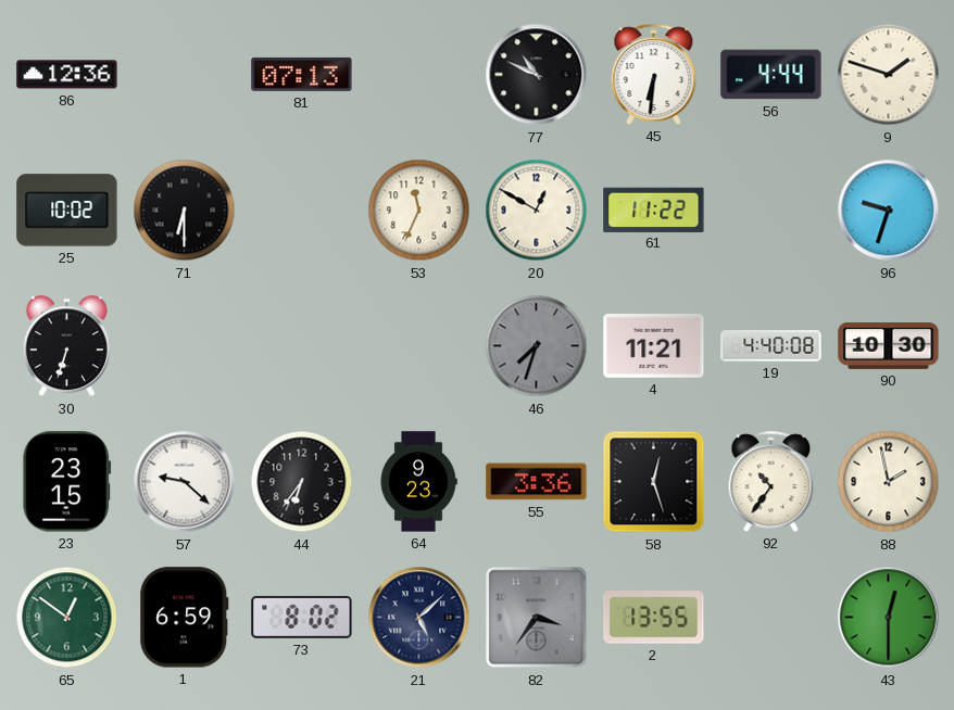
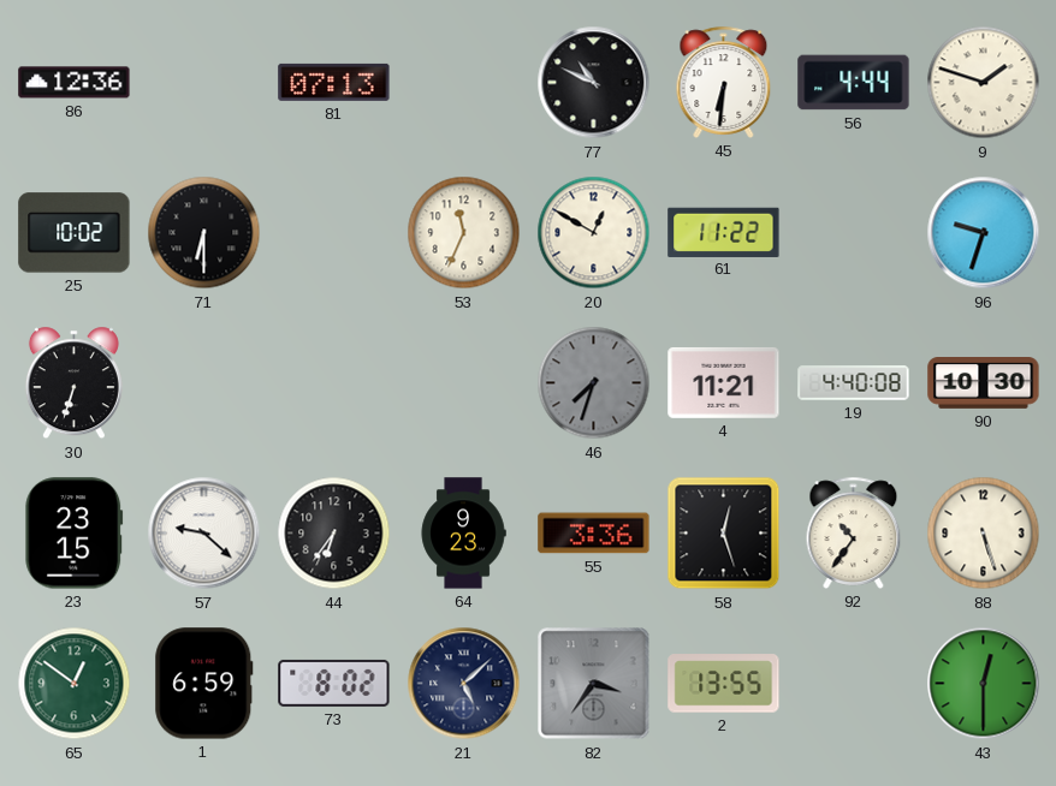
88: 1:58 -> 5:27 (984, 534)
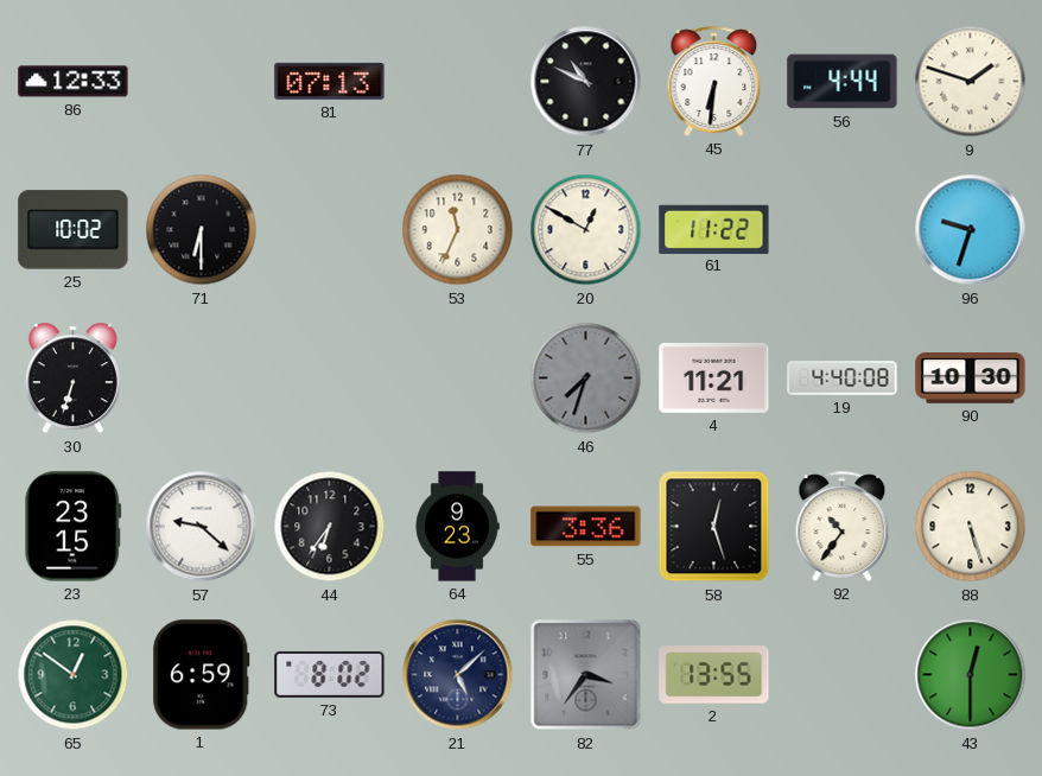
86: 12:36 -> 12:33 (74, 82)
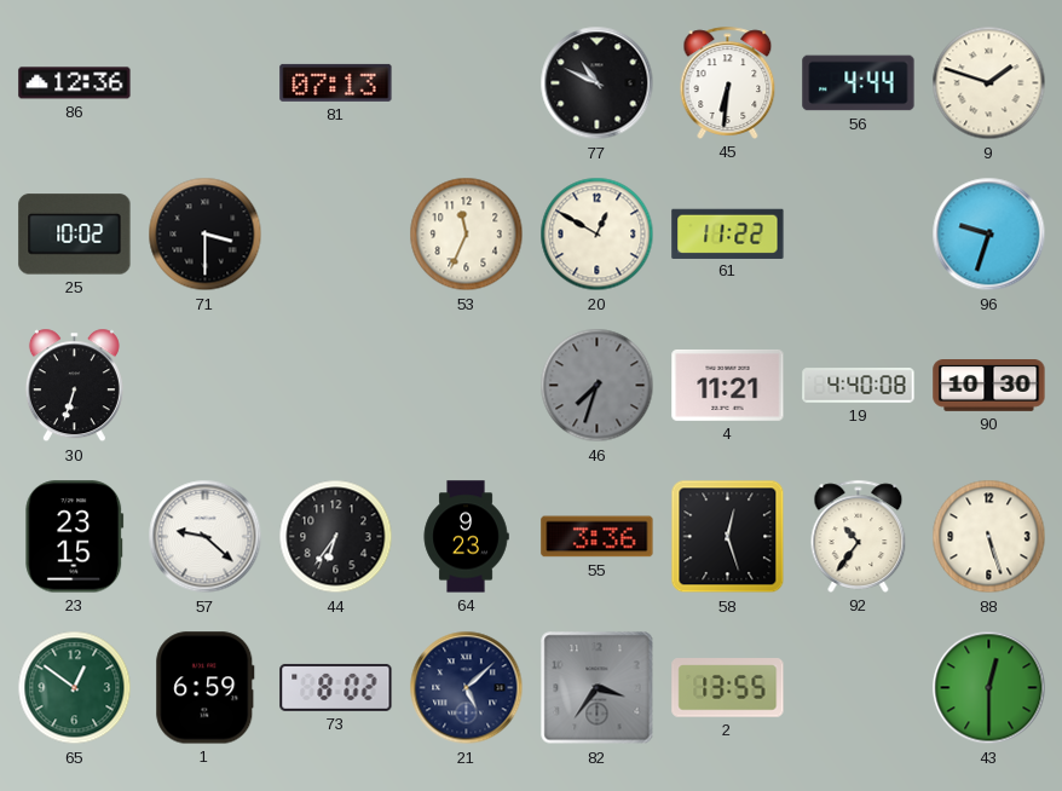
86: 12:33 -> 12:36 (75, 83)
71: 6:30 -> 3:30 (206, 235)
